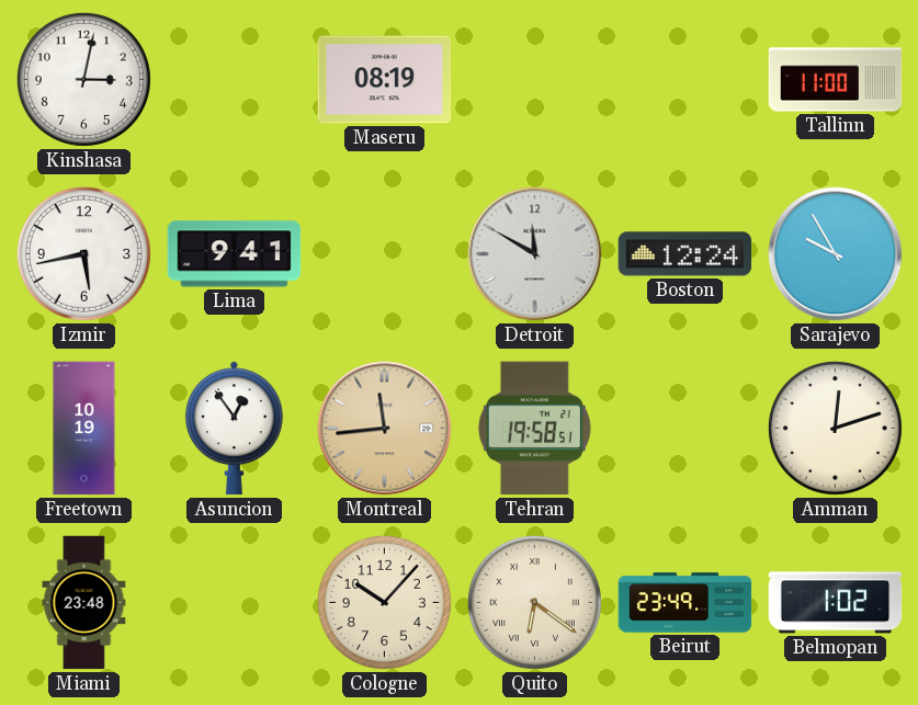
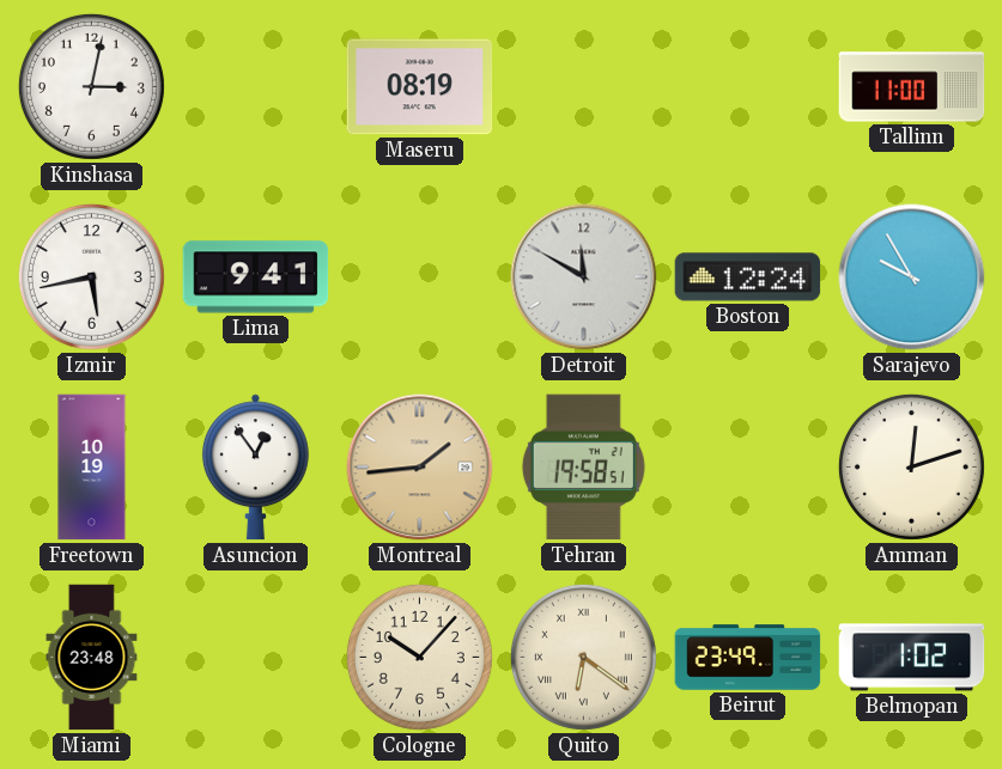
Montreal: 11:44 -> 1:44 (420, 468)
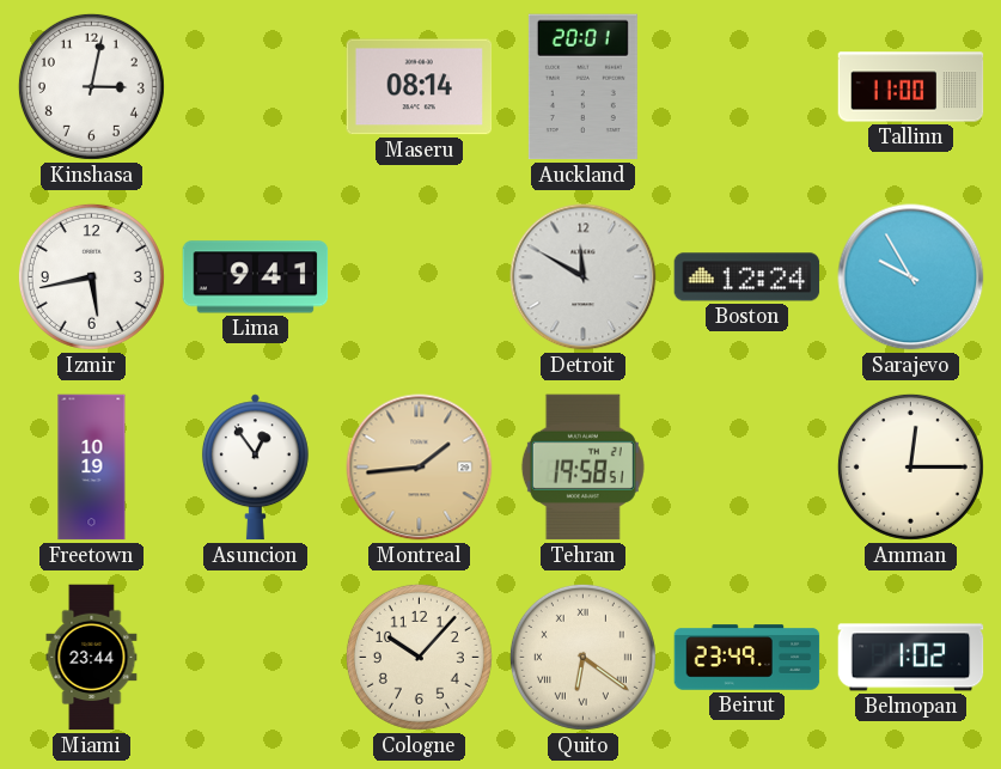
Maseru: 08:19 -> 08:14 (420, 87)
Auckland: none -> 20:01 (582, 87)
Amman: 12:12 -> 12:15 (910, 466)
Miami: 23:48 -> 23:44 (92, 658)
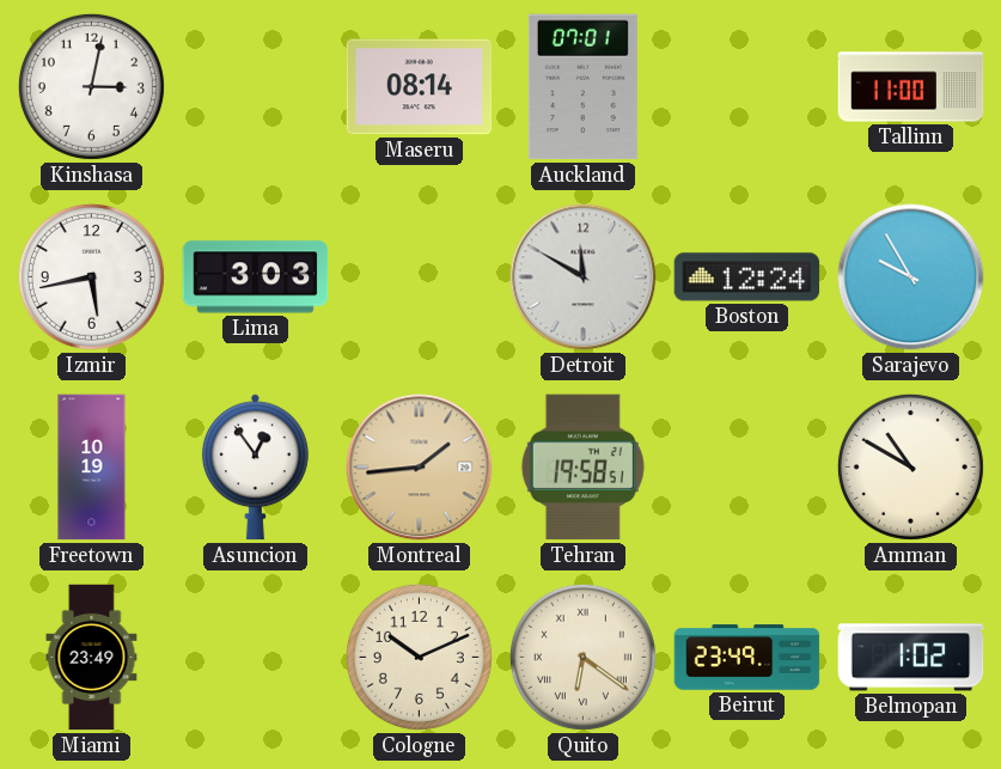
Auckland: 20:01 -> 07:01 (582, 87)
Lima: 9:41 -> 3:03 (256, 277)
Amman: 12:15 -> 10:50 (910, 466)
Miami: 23:44 -> 23:49 (92, 658)
Cologne: 10:07 -> 10:11 (419, 657)
